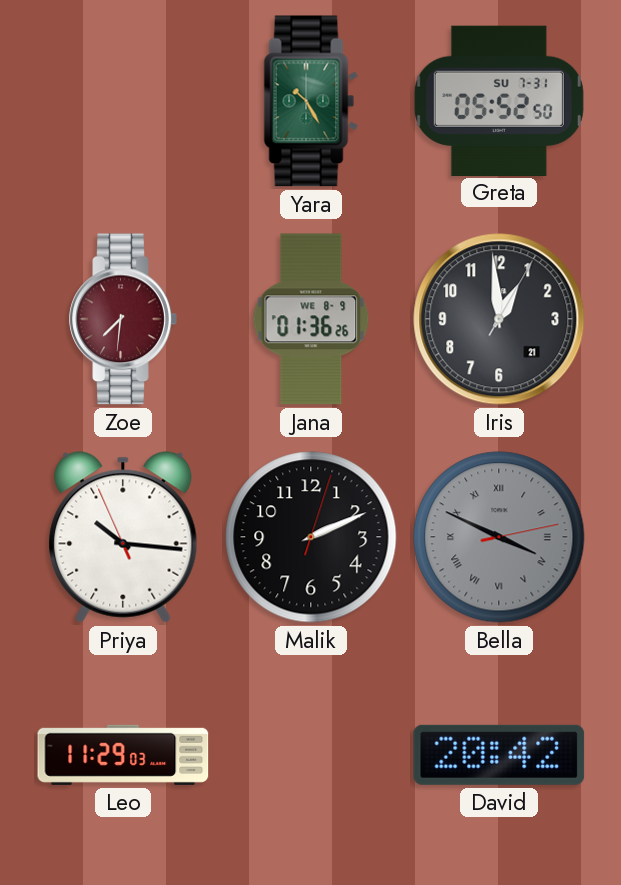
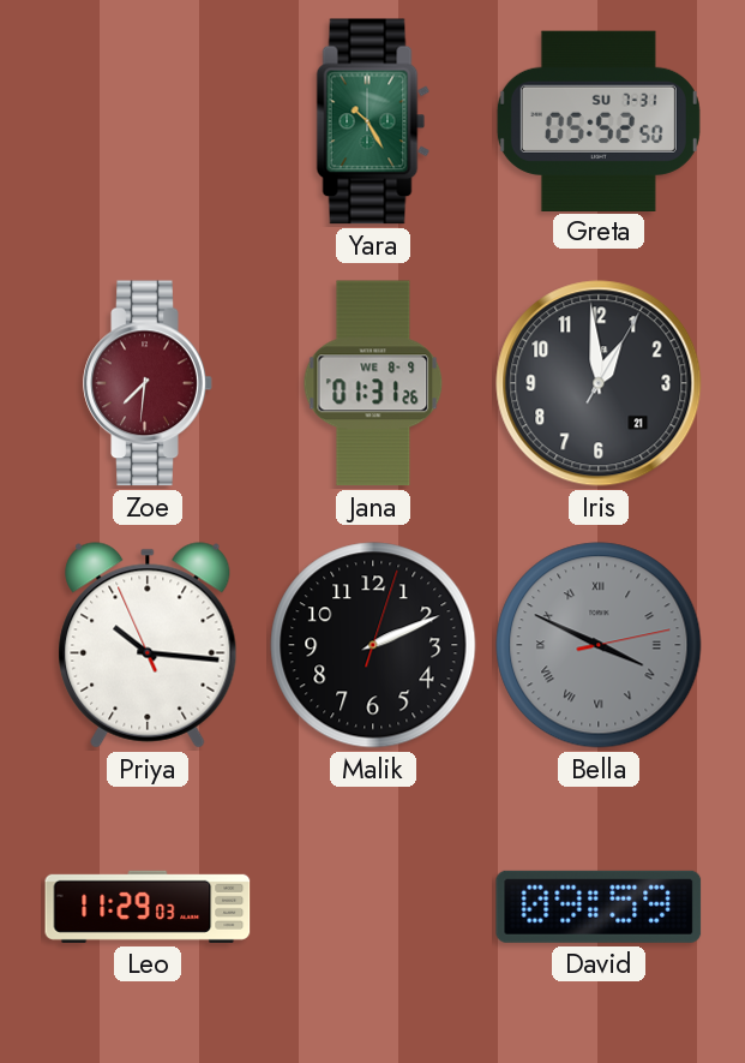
Jana: 01:36 -> 01:31 (373, 383)
David: 20:42 -> 09:59 (599, 907)
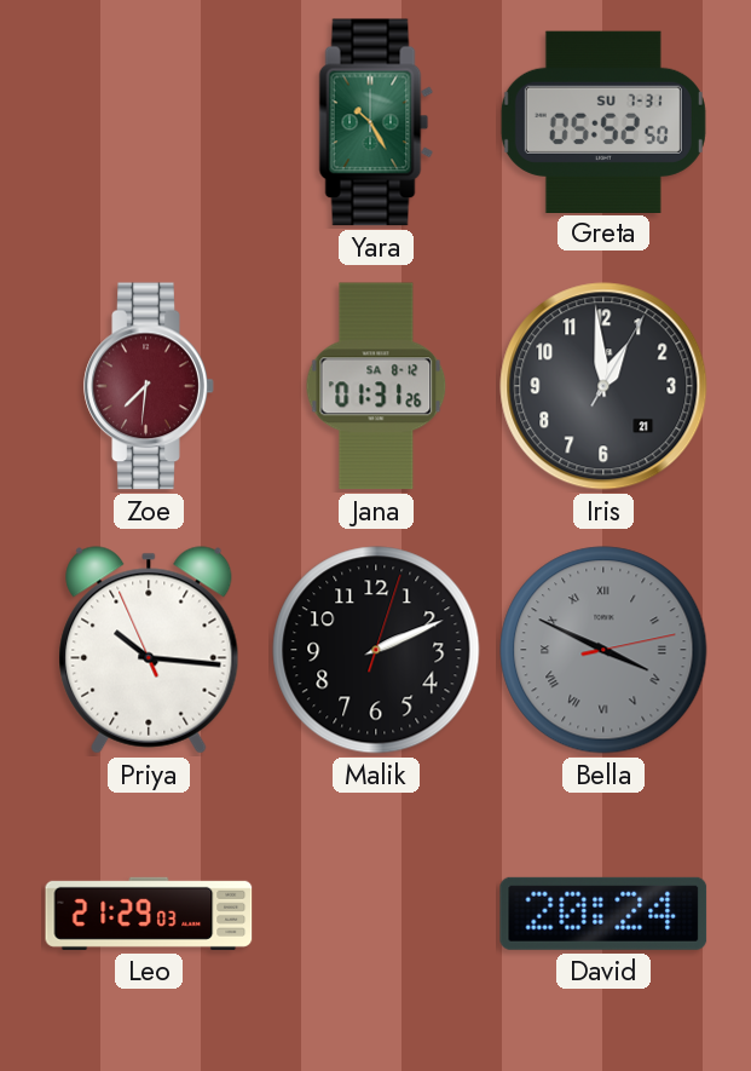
Jana date: WE 8-9 -> SA 8-12 (376, 386)
Leo: 11:29 -> 21:29 (149, 914)
David: 09:59 -> 20:24 (603, 914)
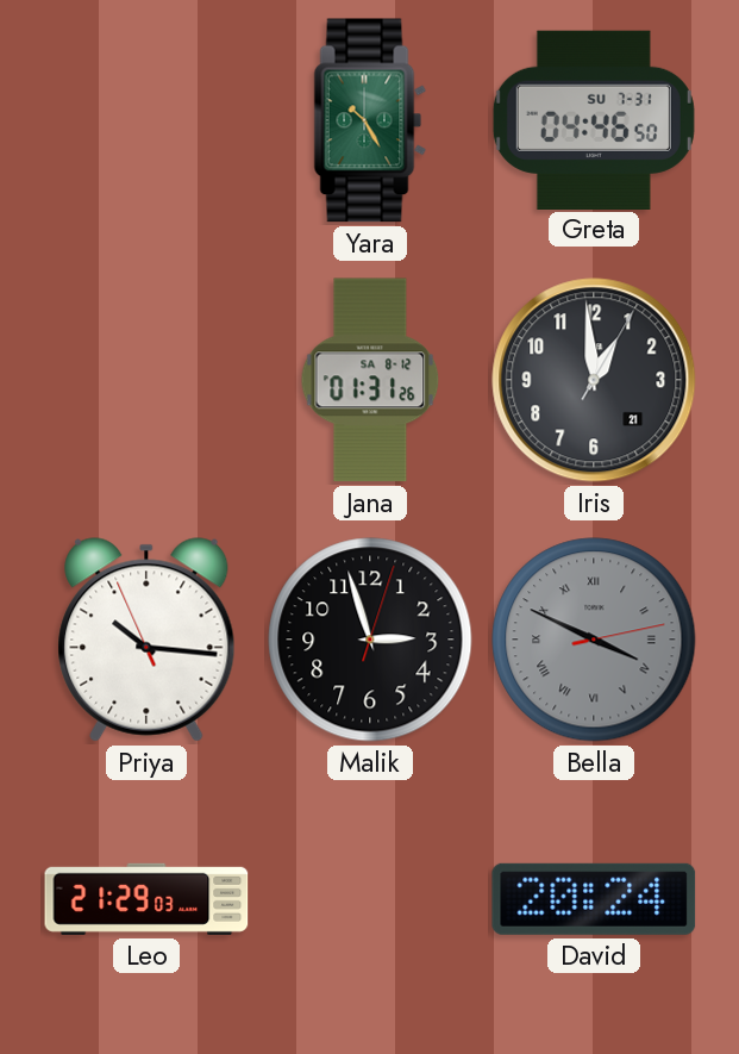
Greta: 05:52 -> 04:46 (594, 119)
Zoe: 7:31 -> none (149, 386)
Malik: 2:11 -> 2:57 (370, 640)
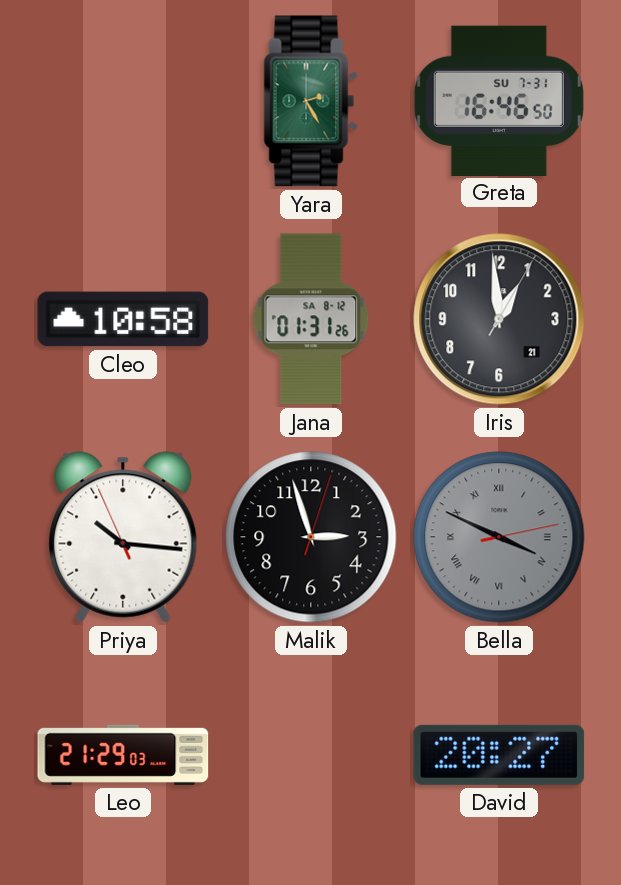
Yara: 10:25 -> 2:25 (311, 101)
Greta: 04:46 -> 16:46 (499, 100)
Cleo: none -> 10:58 (123, 319)
David: 20:24 -> 20:27 (499, 755)
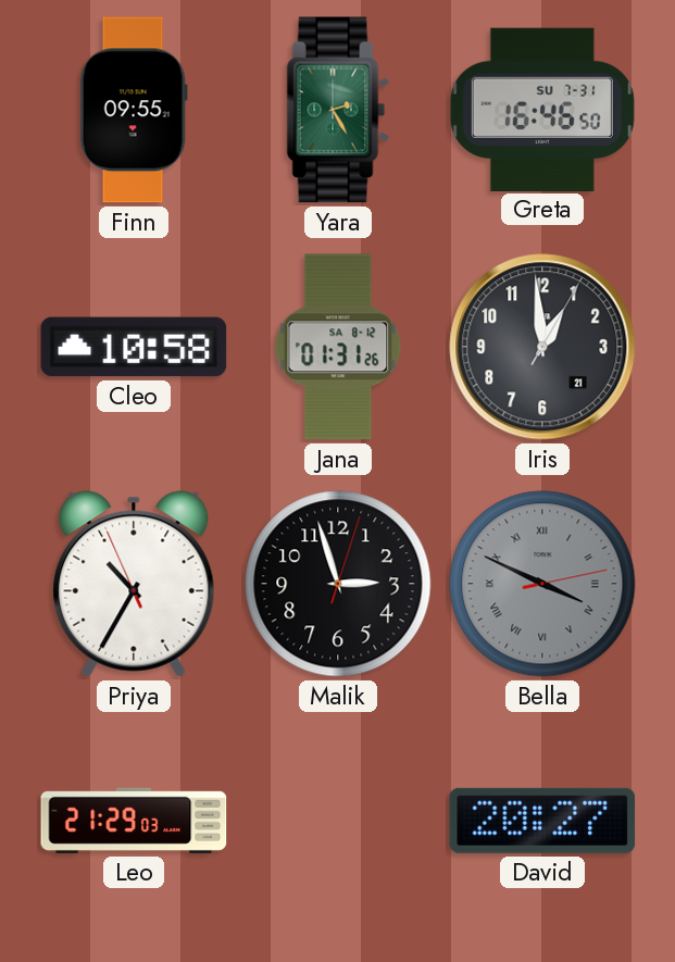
Finn: none -> 09:55 (134, 110)
Priya: 10:15 -> 10:34 (134, 584)
